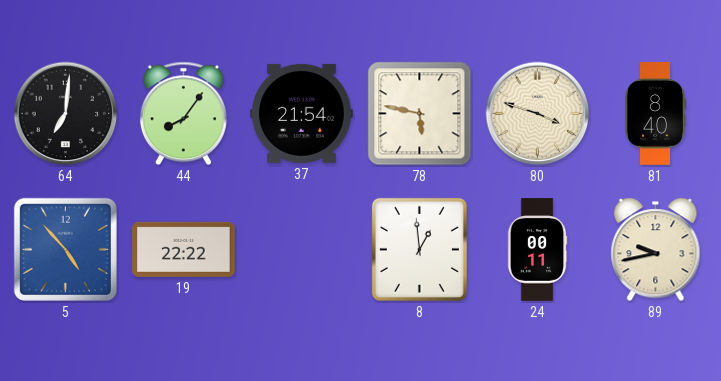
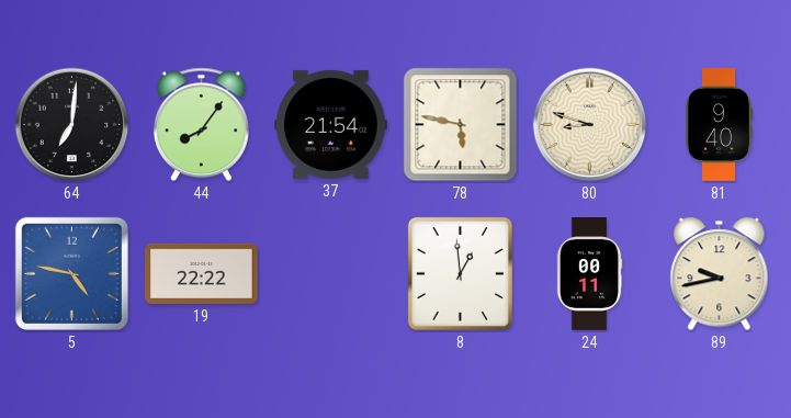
80: 3:48 -> 8:48 (590, 125)
81: 8:40 -> 9:40 (719, 125)
5: 4:53 -> 4:47 (71, 273)
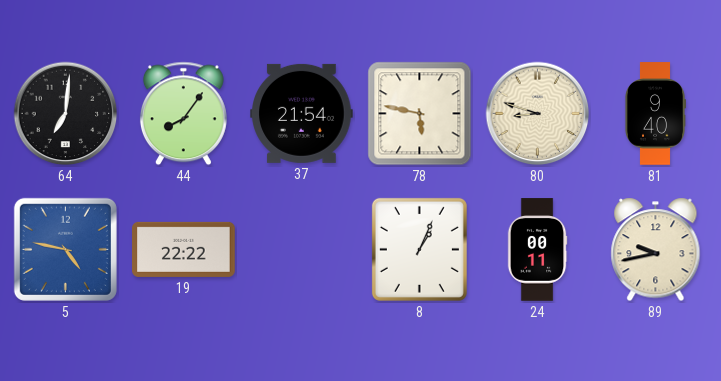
8: 12:59 -> 1:04 (419, 249)
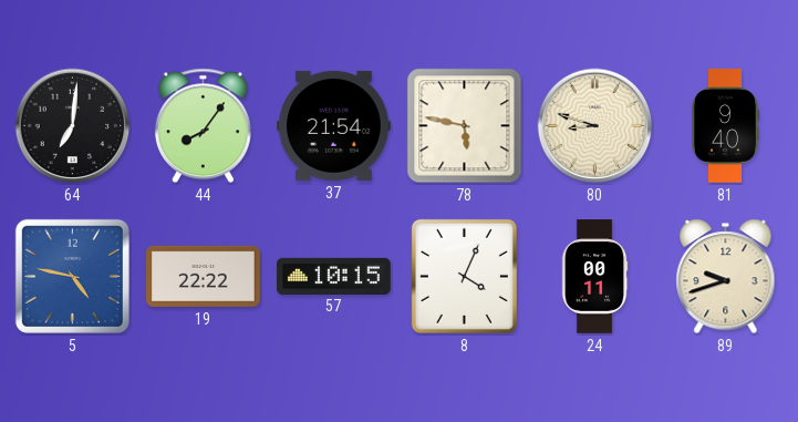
57: none -> 10:15 (334, 276)
8: 1:04 -> 4:04 (464, 276)
89: 9:43 -> 9:42 (726, 277)
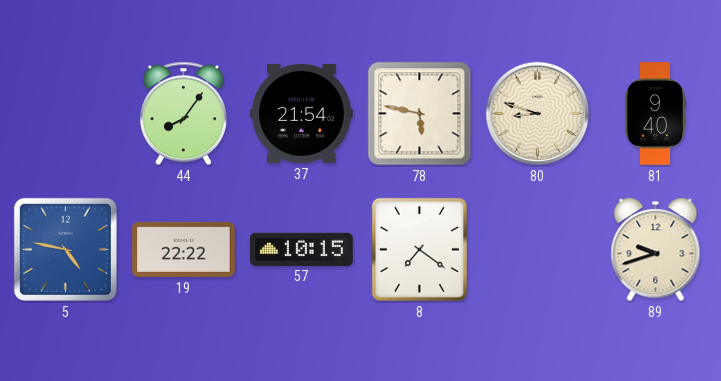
64: 7:01 -> none (73, 126)
8: 4:04 -> 7:21 (419, 249)
24: 00:11 -> none (594, 277)
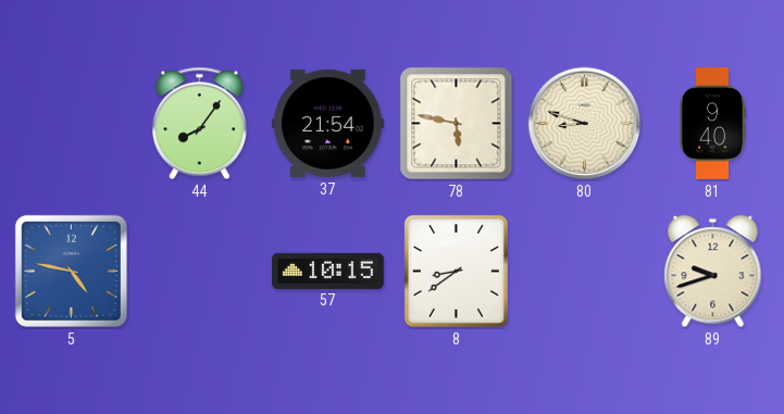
19: 22:22 -> none (184, 249)
8: 7:21 -> 8:39 (456, 271)
